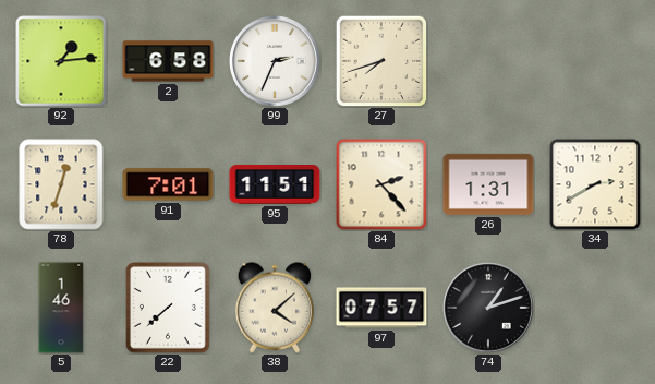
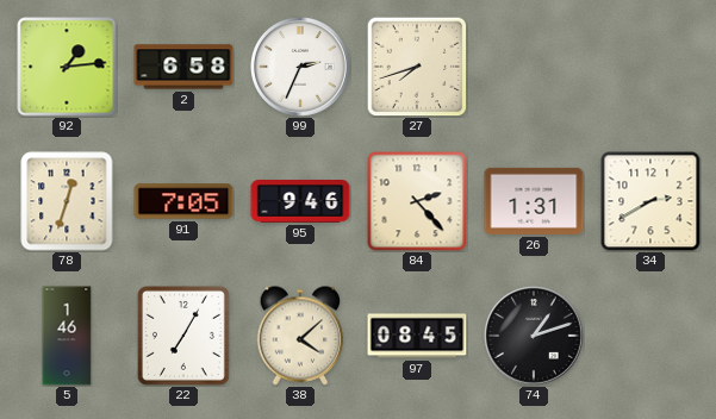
91: 7:01 -> 7:05 (183, 201)
95: 11:51 -> 9:46 (300, 202)
22: 7:38 -> 7:05 (183, 336)
97: 07:57 -> 08:45 (417, 336)
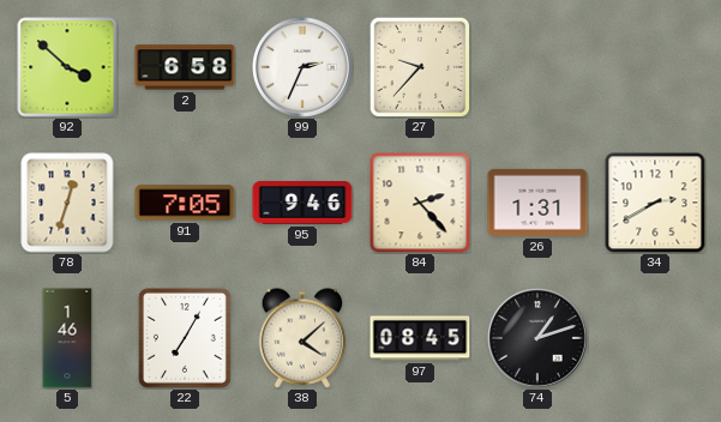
92: 1:14 -> 3:52 (67, 67)
27: 7:42 -> 9:37 (420, 67)
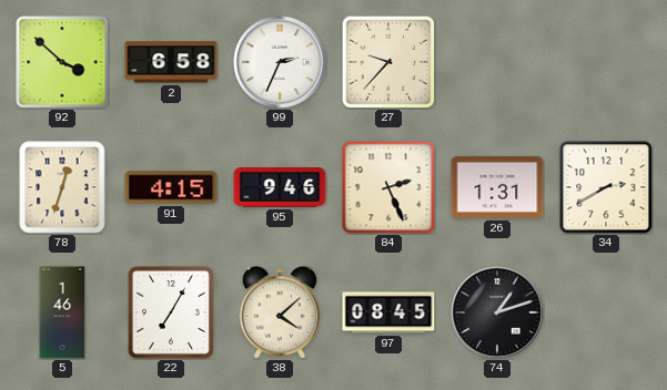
91: 7:05 -> 4:15 (171, 187)
84: 2:23 -> 2:26 (388, 187)
